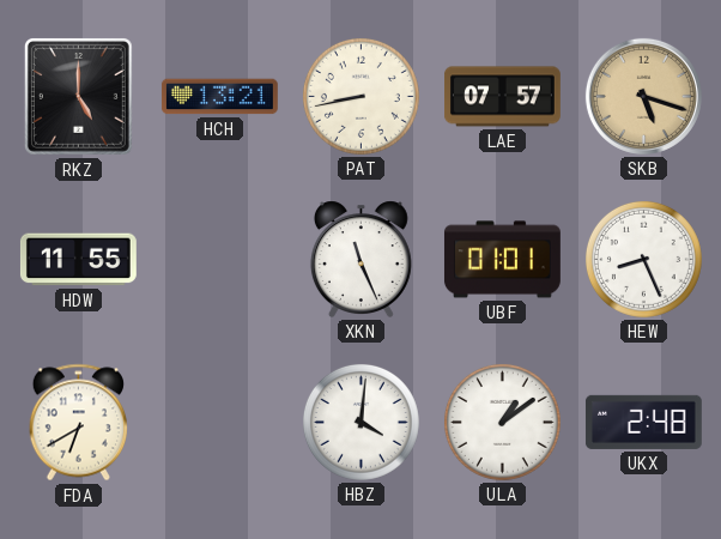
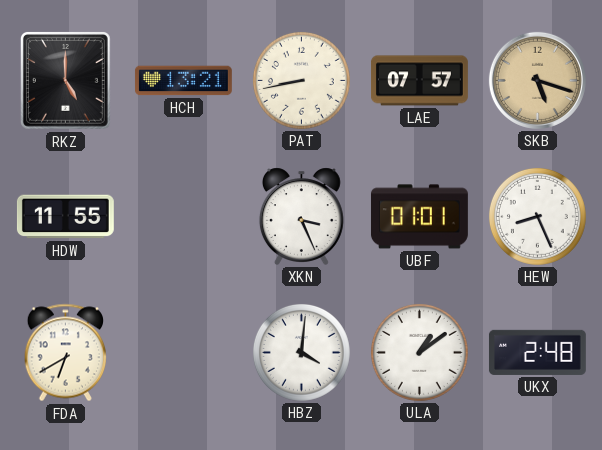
XKN: 11:26 -> 3:26 (301, 216)
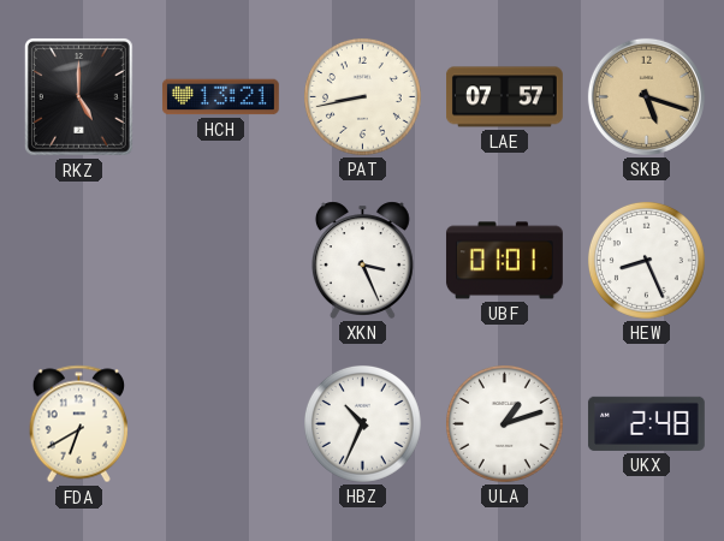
HDW: 11:55 -> none (65, 217)
HBZ: 4:01 -> 10:34 (362, 423)
ULA: 1:09 -> 1:12 (504, 423)
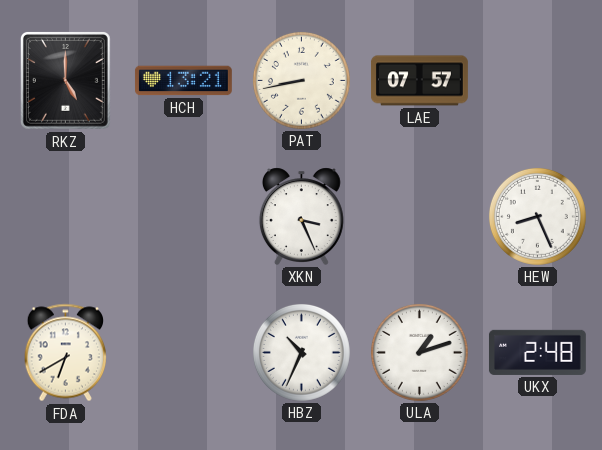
SKB: 5:18 -> none (646, 96)
UBF: 01:01 -> none (504, 261)
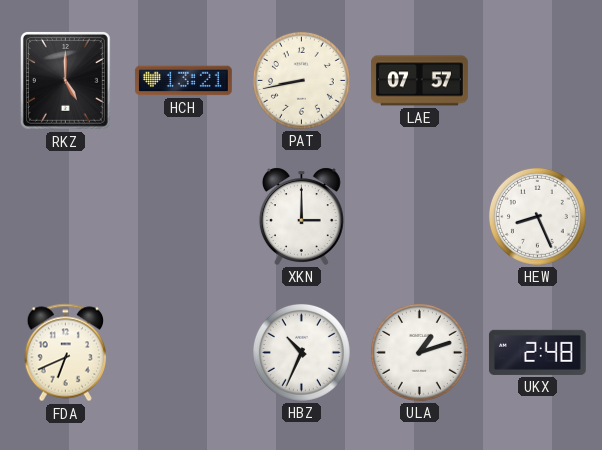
XKN: 3:26 -> 3:00 (301, 216)
FDA: 6:40 -> 6:41 (65, 353)
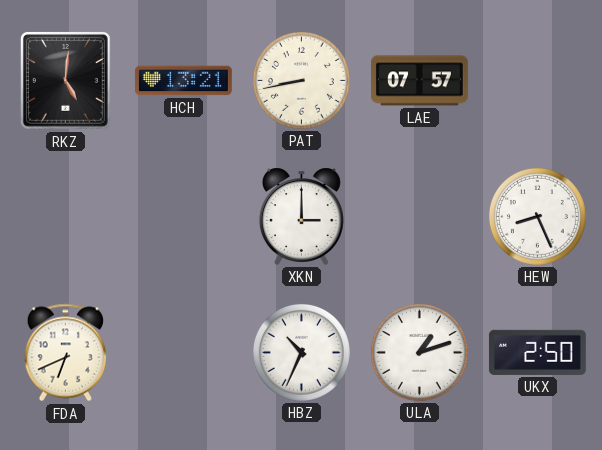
RKZ: 5:00 -> 5:01 (65, 80)
UKX: 2:48 -> 2:50 (537, 352)
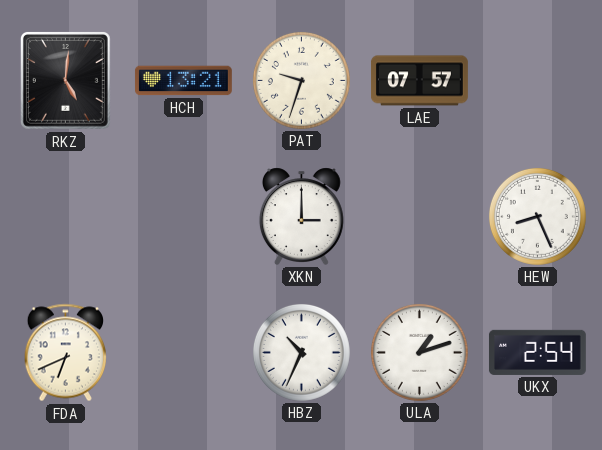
PAT: 8:43 -> 9:33 (301, 80)
UKX: 2:50 -> 2:54 (537, 352)
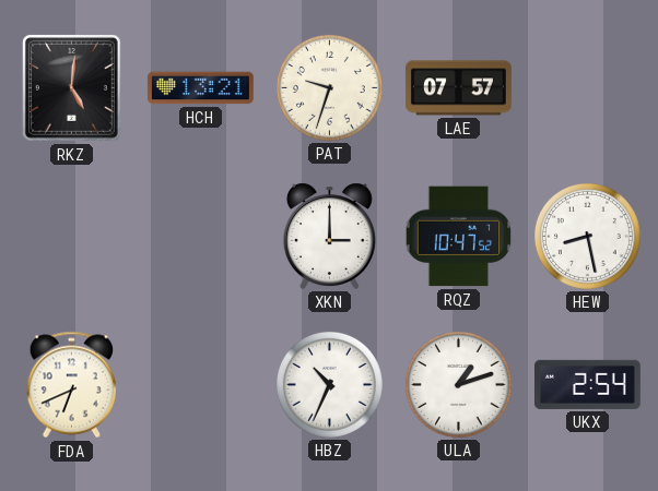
RQZ: none -> 10:47 (459, 237)
HEW: 8:26 -> 8:28 (587, 236)
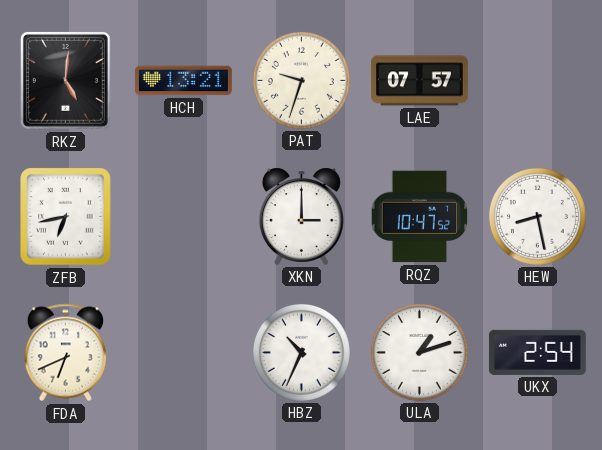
ZFB: none -> 6:43 (66, 217)
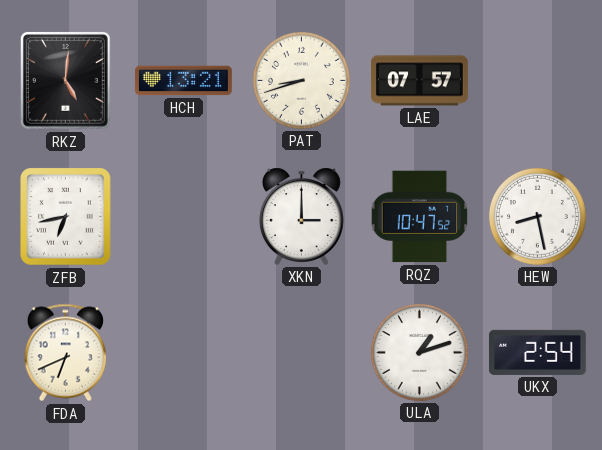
PAT: 9:33 -> 8:42 (301, 80)
HBZ: 10:34 -> none (301, 352)
